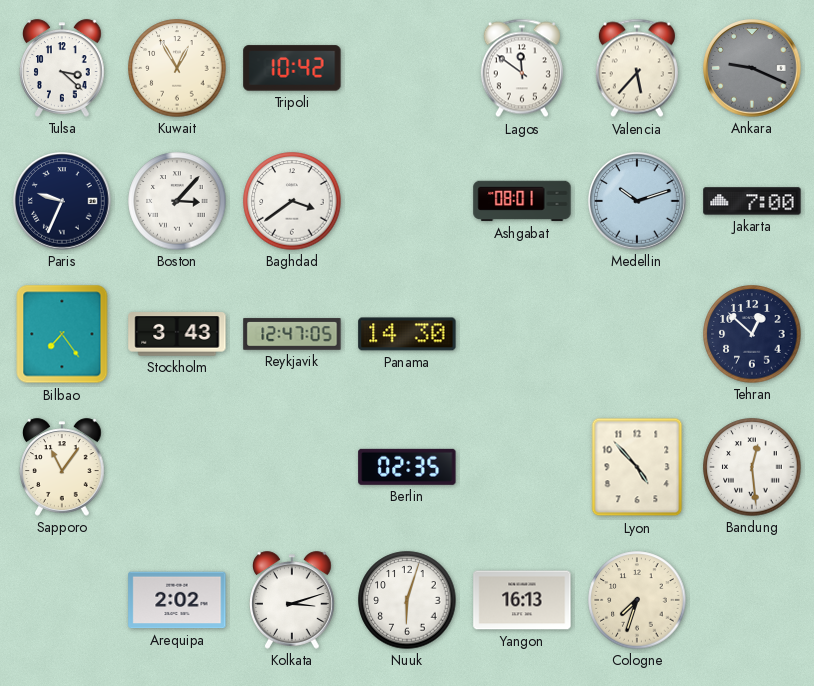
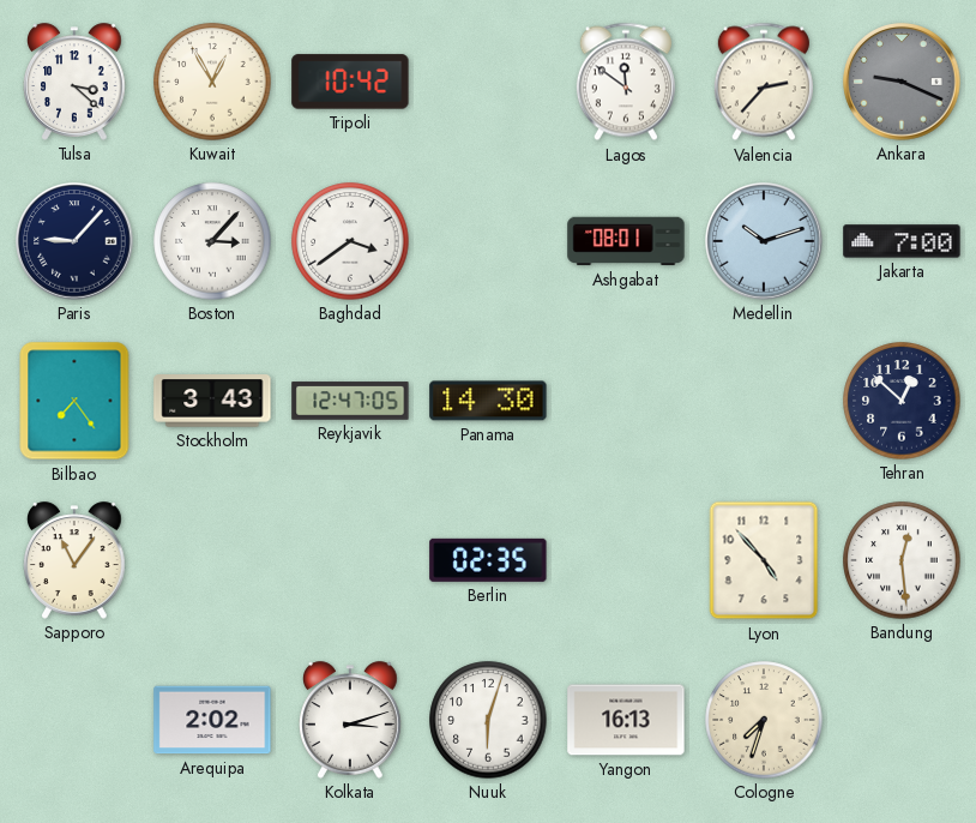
Valencia: 5:37 -> 2:37 (764, 82)
Paris: 9:34 -> 9:07 (74, 241)
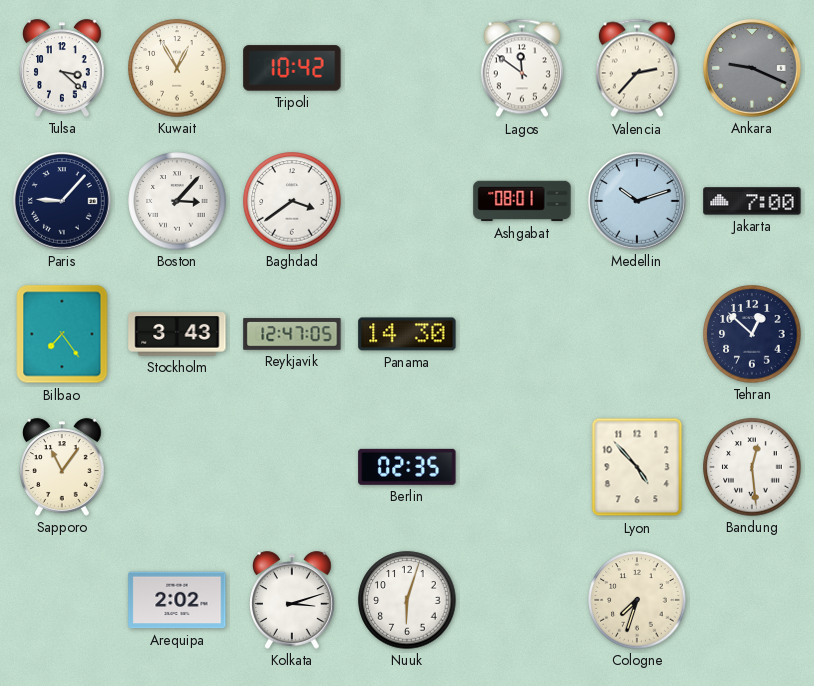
Yangon: 16:13 -> none (626, 720)
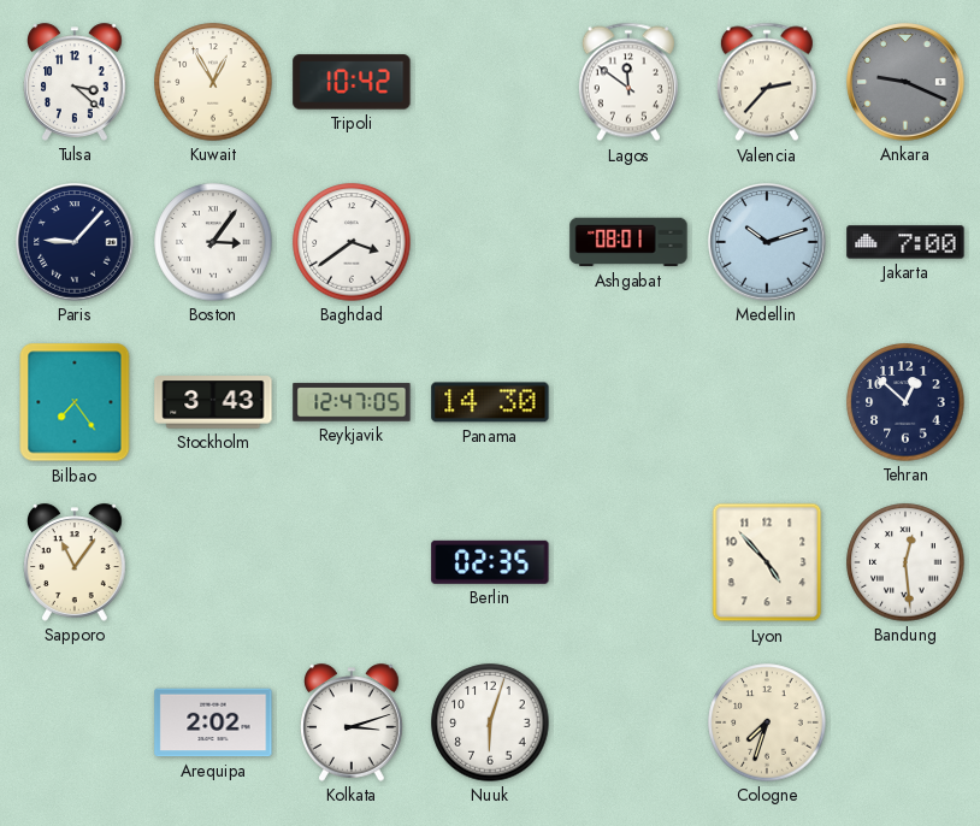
Boston: 3:07 -> 3:06 (213, 242)
